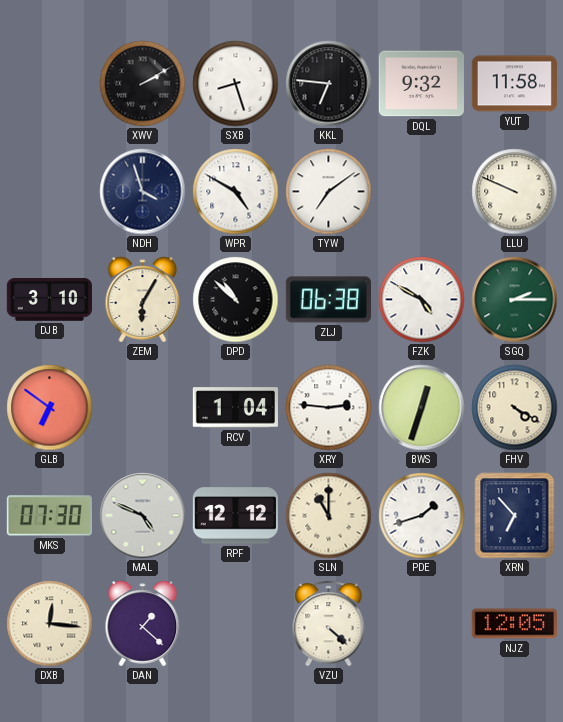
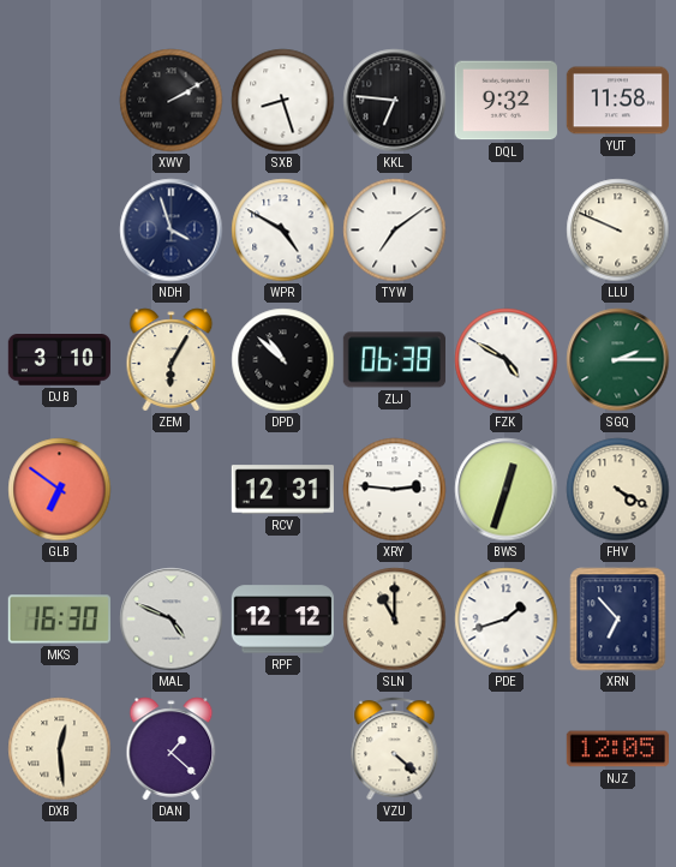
RCV: 1:04 -> 12:31 (282, 490)
MKS: 07:30 -> 16:30 (59, 620)
DXB: 12:16 -> 12:29 (60, 749)
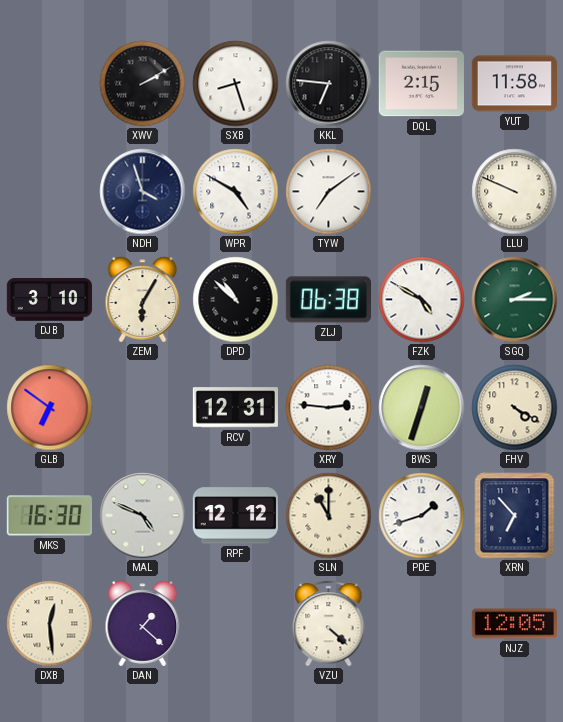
DQL: 9:32 -> 2:15 (421, 84)
